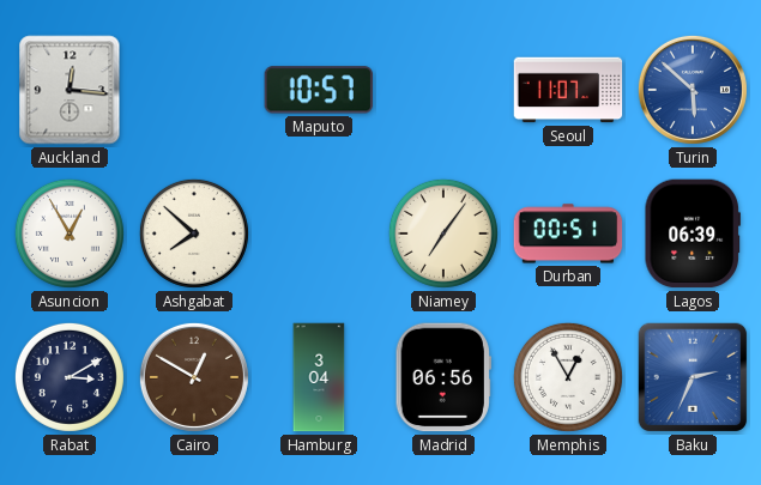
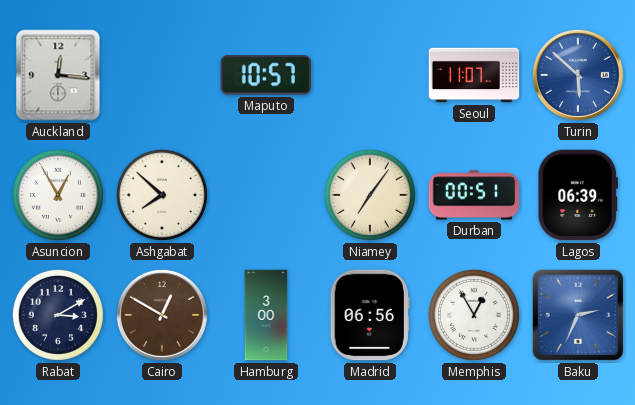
Hamburg: 3:04 -> 3:00 (266, 315)
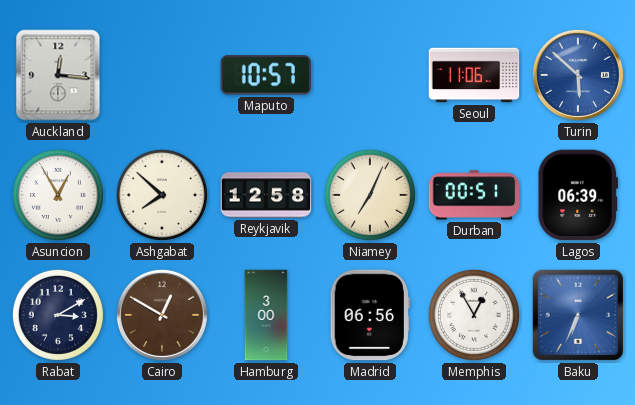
Seoul: 11:07 -> 11:06 (474, 75)
Reykjavik: none -> 12:58 (266, 195)
Niamey: 7:06 -> 7:04 (370, 195)
Baku: 2:34 -> 6:34 (578, 315)
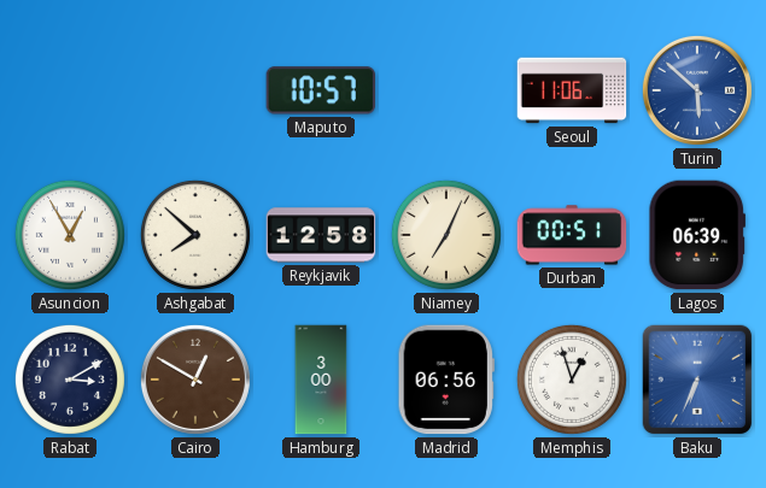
Auckland: 12:16 -> none (58, 75)
Memphis: 12:55 -> 12:57 (572, 380)
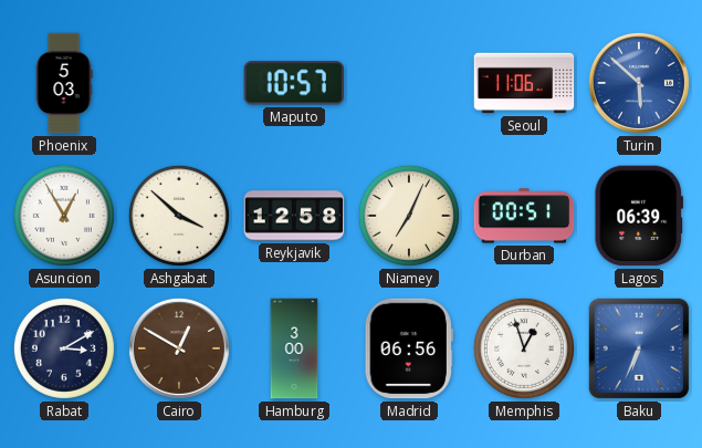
Phoenix: none -> 5:03 (64, 83)
Ashgabat: 7:52 -> 3:52 (179, 216)
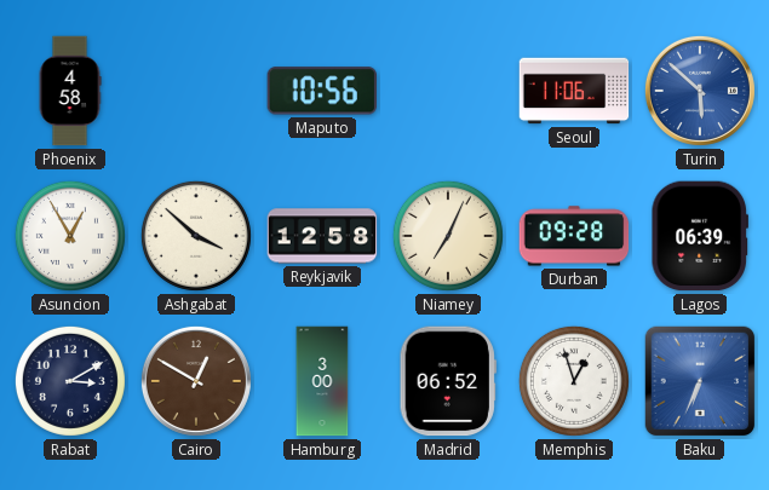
Phoenix: 5:03 -> 4:58 (70, 91)
Maputo: 10:57 -> 10:56 (321, 91)
Durban: 00:51 -> 09:28 (574, 236)
Madrid: 06:56 -> 06:52 (448, 381)
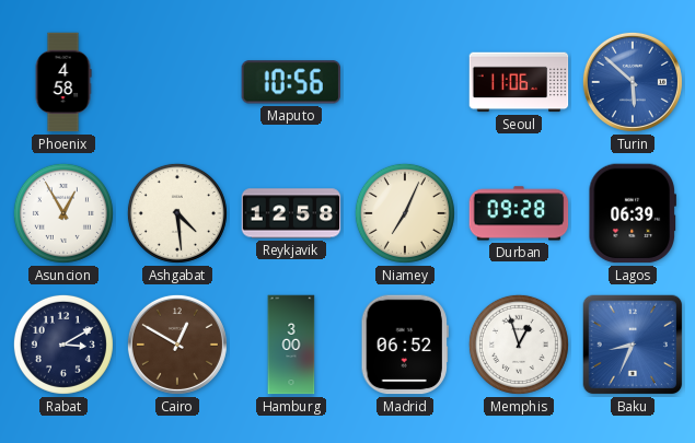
Ashgabat: 3:52 -> 4:29 (177, 213)
Baku: 6:34 -> 8:34 (633, 345)
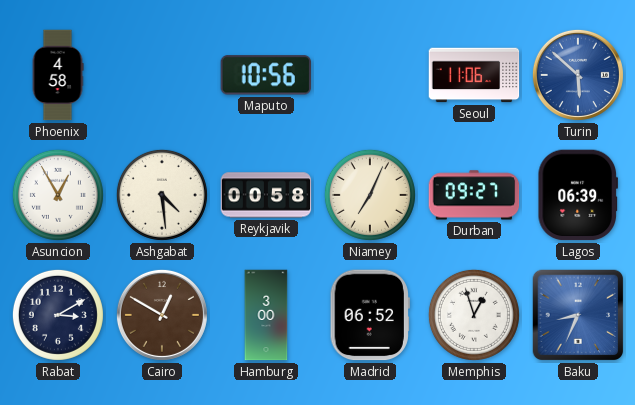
Reykjavik: 12:58 -> 00:58 (266, 195)
Durban: 09:28 -> 09:27 (474, 195)
